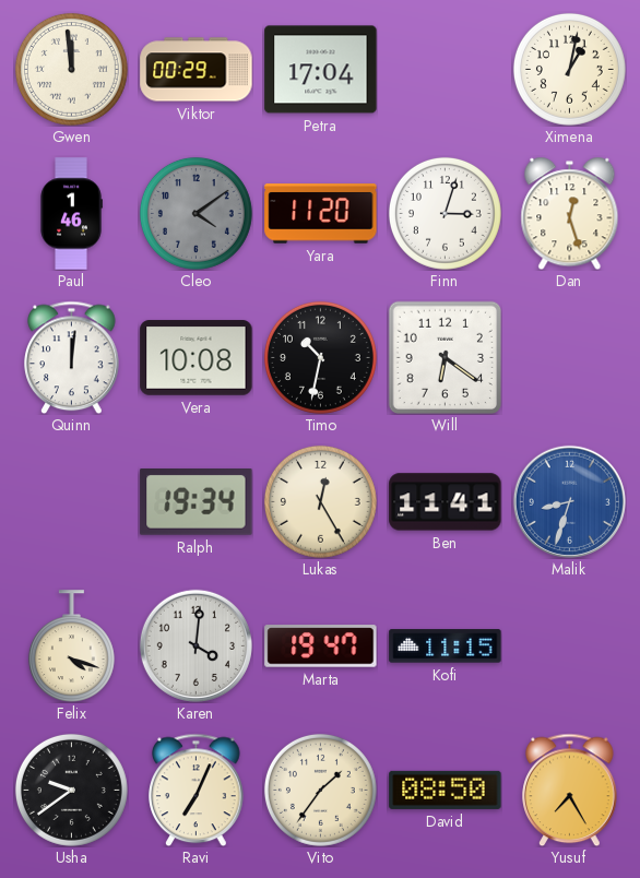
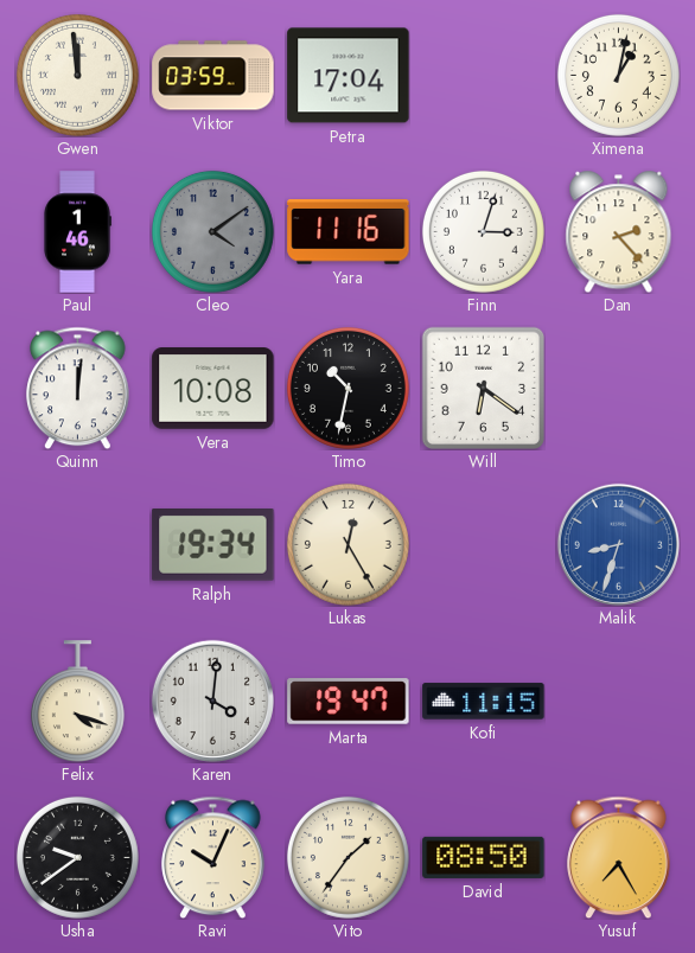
Viktor: 00:29 -> 03:59 (213, 76)
Yara: 11:20 -> 11:16 (349, 232)
Dan: 12:27 -> 2:23 (619, 231)
Ben: 11:41 -> none (446, 502)
Ravi: 7:04 -> 10:04 (213, 857)
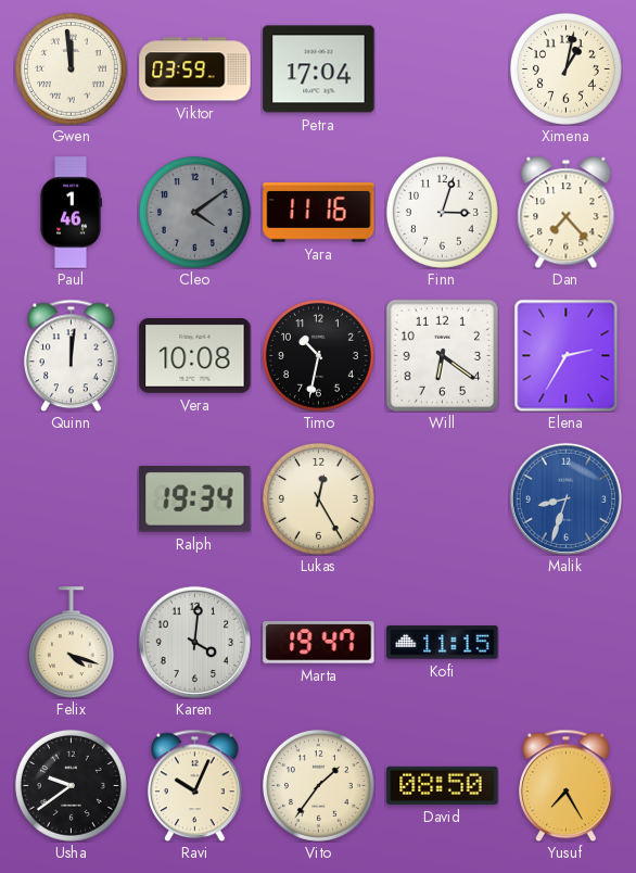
Dan: 2:23 -> 7:23 (567, 212)
Elena: none -> 2:35 (567, 355)
